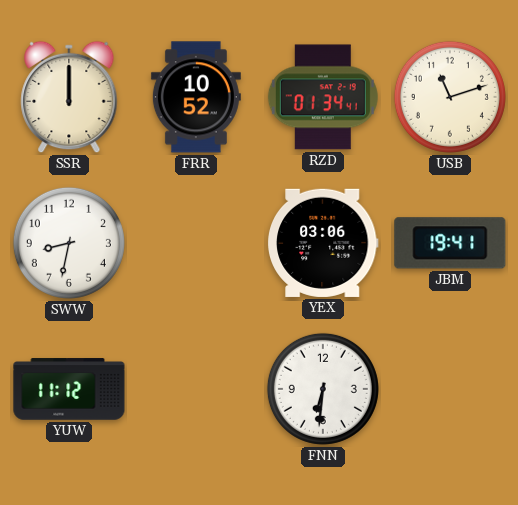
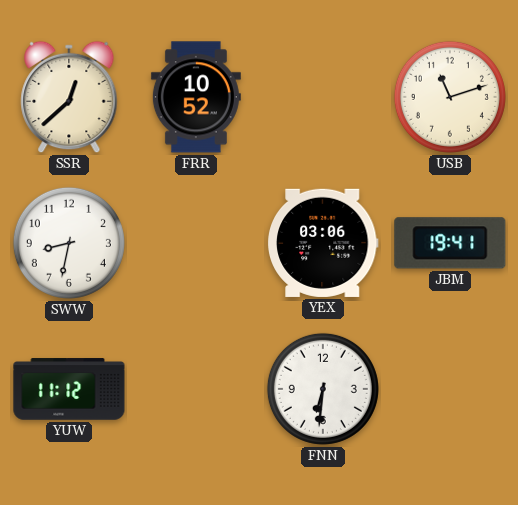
SSR: 12:00 -> 12:38 (69, 97)
RZD: 01:34 -> none (323, 97)
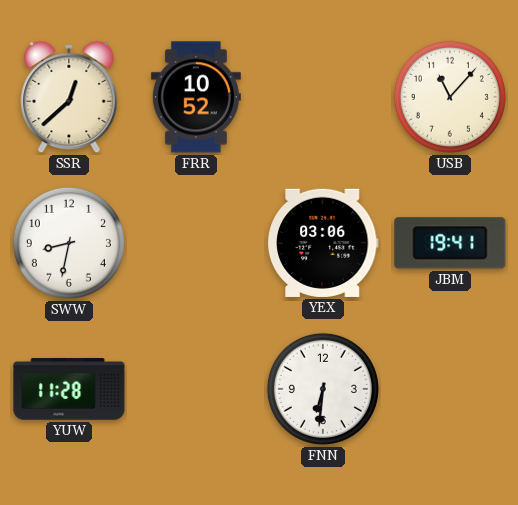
USB: 11:12 -> 11:07 (450, 97)
YUW: 11:12 -> 11:28 (69, 389)
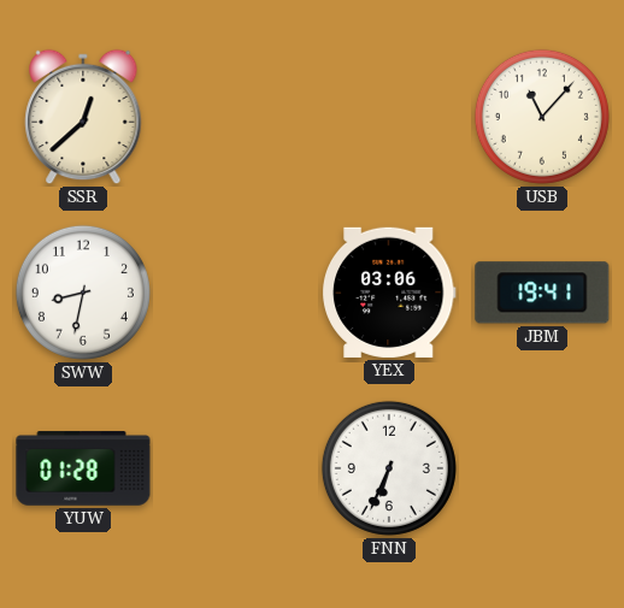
FRR: 10:52 -> none (196, 97)
YUW: 11:28 -> 01:28 (83, 468)
FNN: 6:31 -> 6:34 (389, 468)
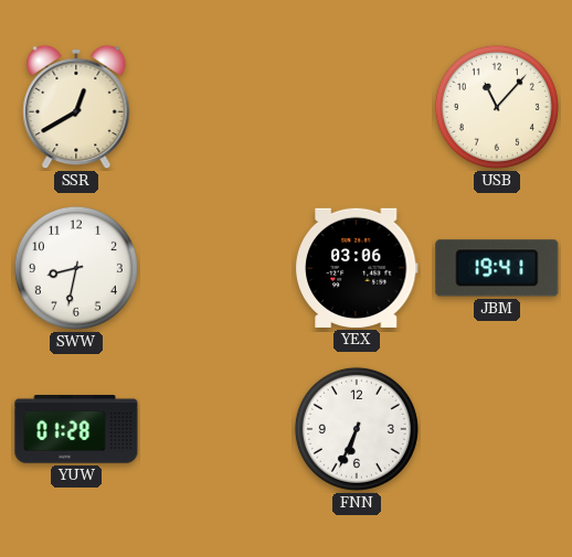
SSR: 12:38 -> 12:40 (76, 107)
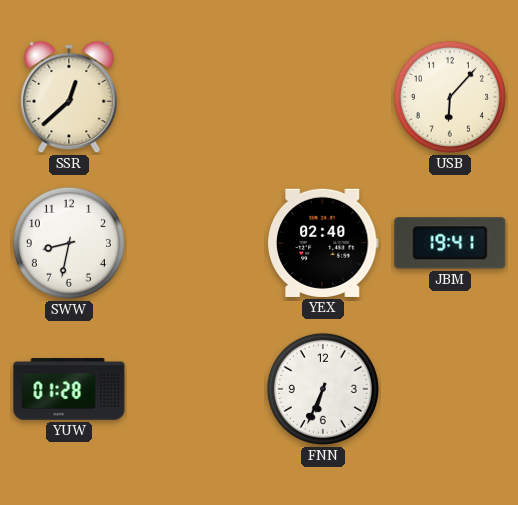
SSR: 12:40 -> 12:38 (69, 97)
USB: 11:07 -> 6:07 (450, 97)
YEX: 03:06 -> 02:40 (323, 243)
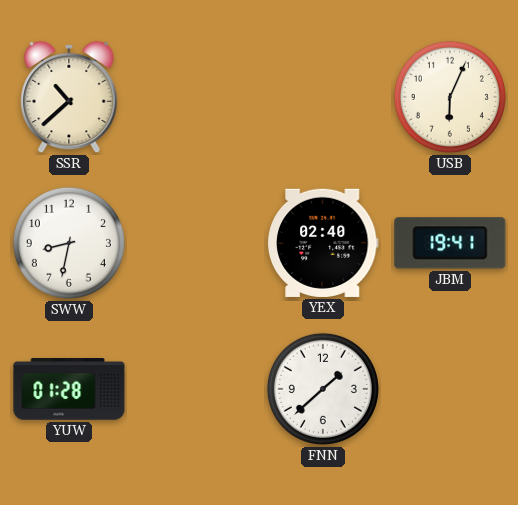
SSR: 12:38 -> 10:38 (69, 97)
USB: 6:07 -> 6:04 (450, 97)
FNN: 6:34 -> 1:38 (323, 389)
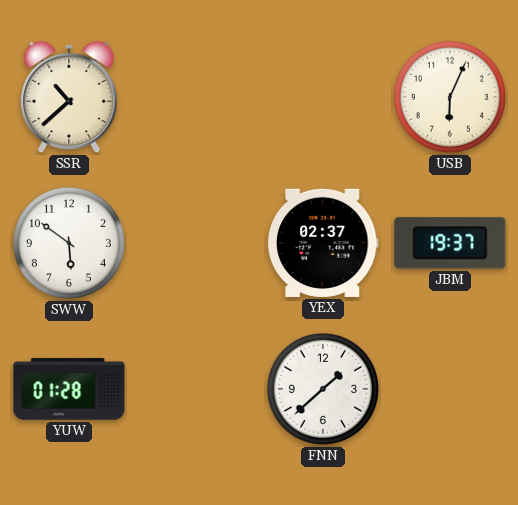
SWW: 8:32 -> 5:51 (69, 243)
YEX: 02:40 -> 02:37 (323, 243)
JBM: 19:41 -> 19:37 (450, 243)
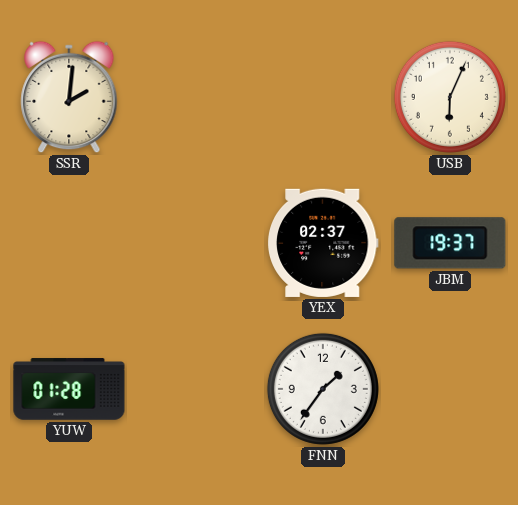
SSR: 10:38 -> 2:01 (69, 97)
SWW: 5:51 -> none (69, 243)
FNN: 1:38 -> 1:36 (323, 389)
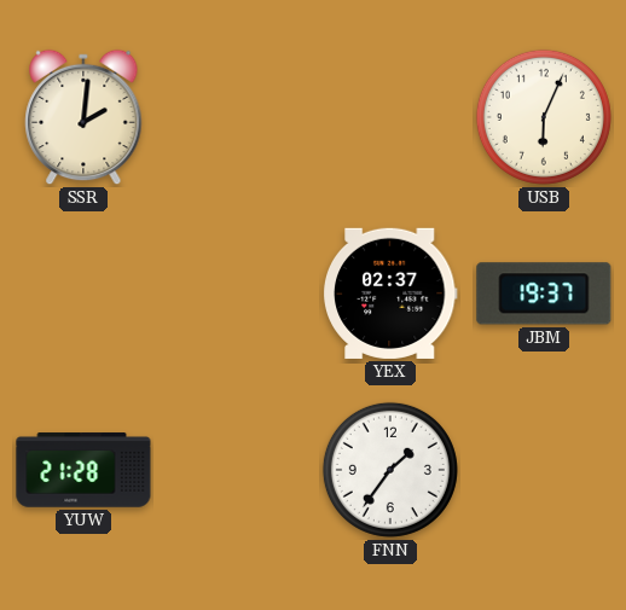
YUW: 01:28 -> 21:28 (83, 470)
